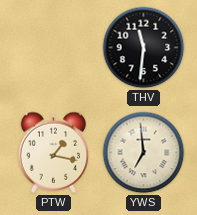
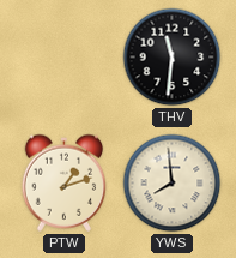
PTW: 1:17 -> 1:12 (65, 182)
YWS: 6:59 -> 7:59 (173, 184)
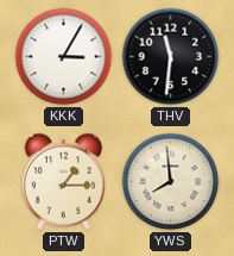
KKK: none -> 3:05 (64, 57)
PTW: 1:12 -> 1:15 (64, 181)
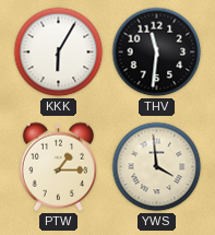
KKK: 3:05 -> 6:05 (59, 52)
YWS: 7:59 -> 3:59 (157, 167)
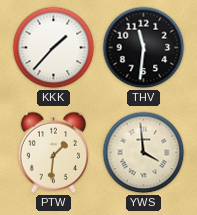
KKK: 6:05 -> 1:37 (54, 48)
PTW: 1:15 -> 1:31 (54, 152)
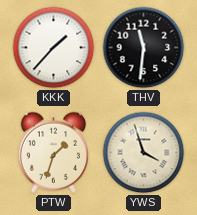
PTW: 1:31 -> 1:33 (54, 152)
YWS: 3:59 -> 3:57 (144, 153)
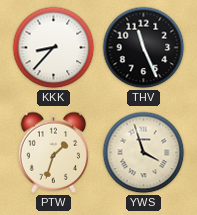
KKK: 1:37 -> 8:37 (54, 48)
THV: 11:31 -> 11:26 (144, 48)
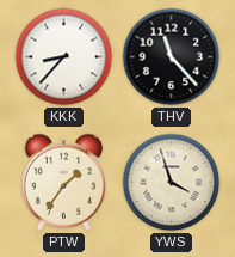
THV: 11:26 -> 11:23 (172, 57)
PTW: 1:33 -> 1:36 (64, 182)
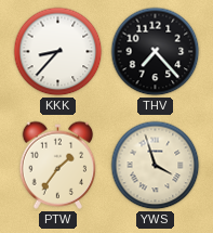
THV: 11:23 -> 7:23 (156, 52)
